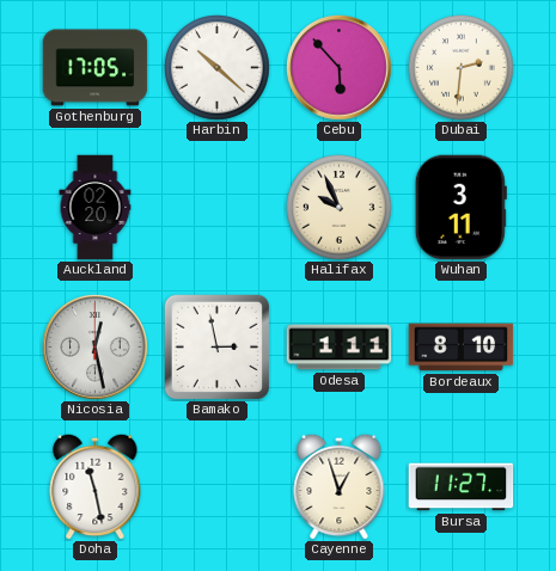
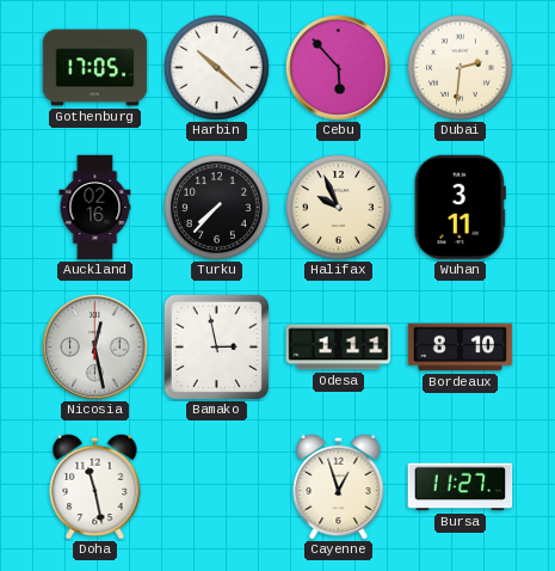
Auckland: 02:20 -> 02:16 (95, 208)
Turku: none -> 7:37 (217, 208)
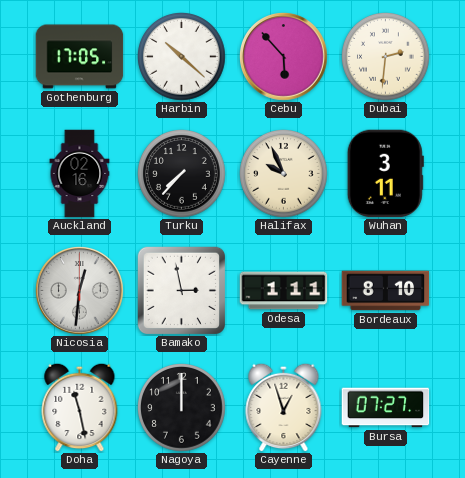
Nicosia: 12:28 -> 12:31 (80, 291)
Nagoya: none -> 12:00 (182, 408)
Bursa: 11:27 -> 07:27 (386, 408)
